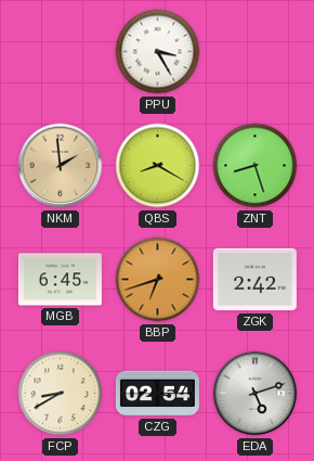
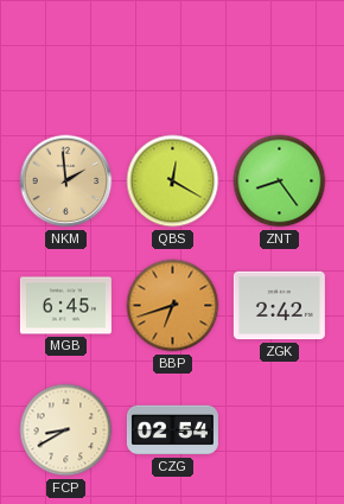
PPU: 3:25 -> none (158, 52)
QBS: 8:20 -> 12:20 (173, 181)
ZNT: 8:27 -> 8:24 (280, 181)
EDA: 5:12 -> none (256, 394)
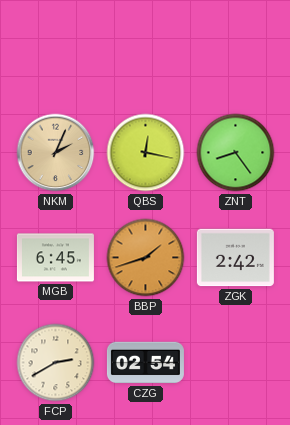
NKM: 1:59 -> 2:04 (56, 153)
QBS: 12:20 -> 12:17 (146, 153)
BBP: 6:42 -> 1:42 (146, 258)
FCP: 8:40 -> 2:40 (56, 363)
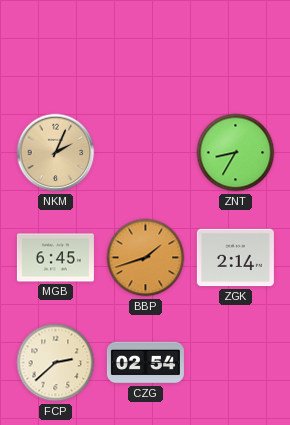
QBS: 12:17 -> none (146, 153)
ZNT: 8:24 -> 8:35 (236, 153)
ZGK: 2:42 -> 2:14 (235, 258)
FCP: 2:40 -> 2:38 (56, 363)
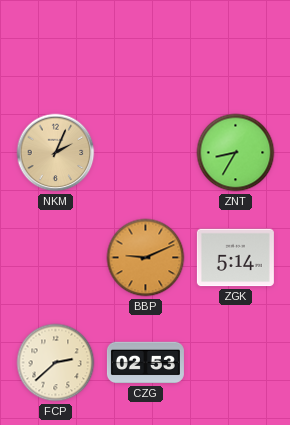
MGB: 6:45 -> none (55, 258)
BBP: 1:42 -> 9:11 (146, 258)
ZGK: 2:14 -> 5:14 (235, 258)
CZG: 02:54 -> 02:53 (145, 363)
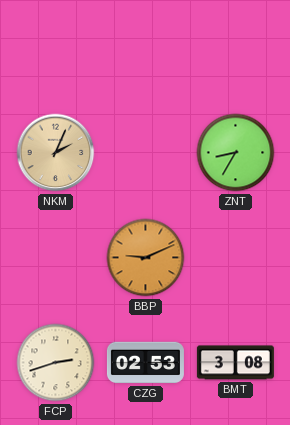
ZGK: 5:14 -> none (235, 258)
FCP: 2:38 -> 2:42 (56, 363)
BMT: none -> 3:08 (235, 363)
